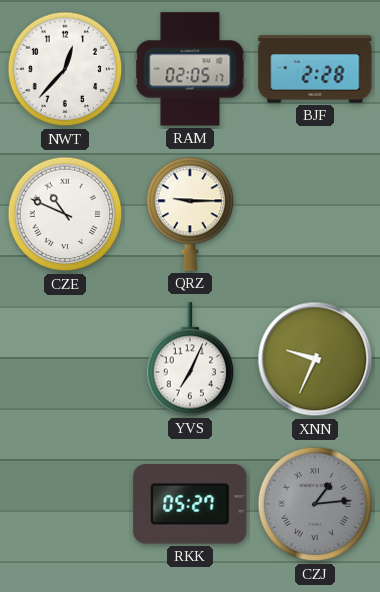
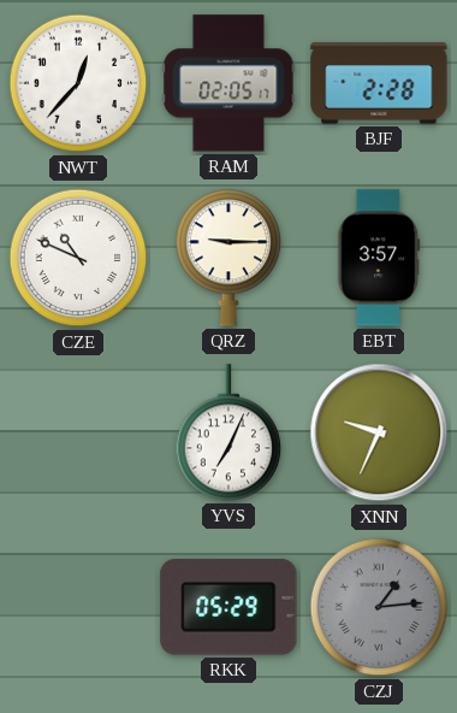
EBT: none -> 3:57 (379, 258)
RKK: 05:27 -> 05:29 (228, 607)
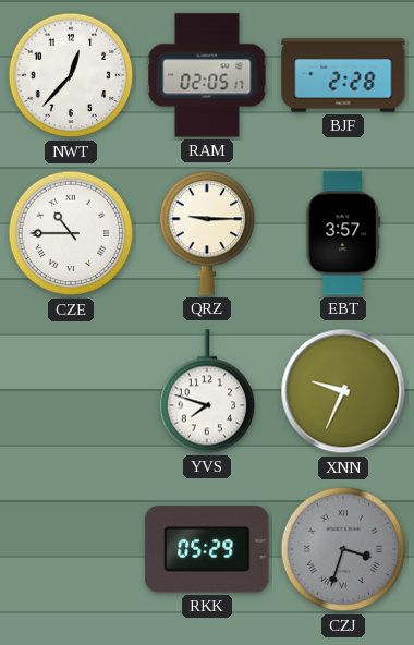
CZE: 10:49 -> 10:45 (71, 233)
YVS: 7:04 -> 7:48 (207, 391)
CZJ: 1:14 -> 3:33 (343, 549)
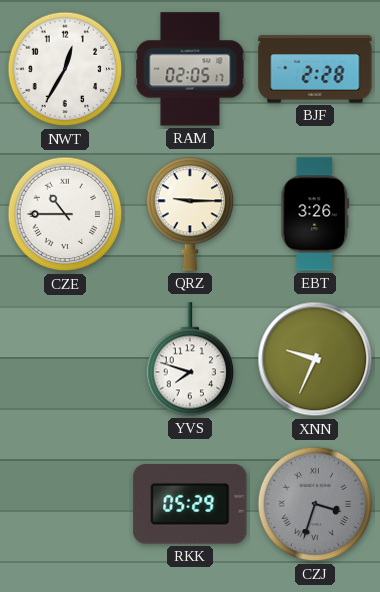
NWT: 12:37 -> 12:35 (65, 69)
EBT: 3:57 -> 3:26 (315, 214)
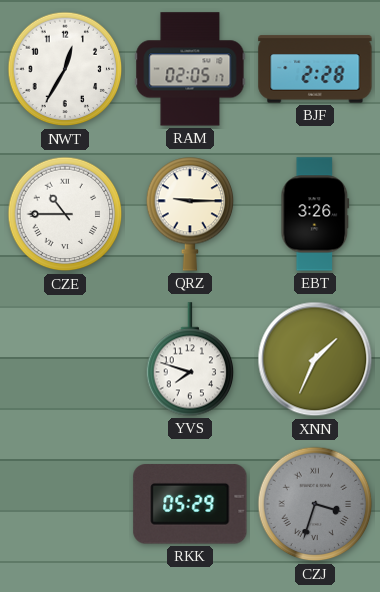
XNN: 9:34 -> 1:34 (315, 359)
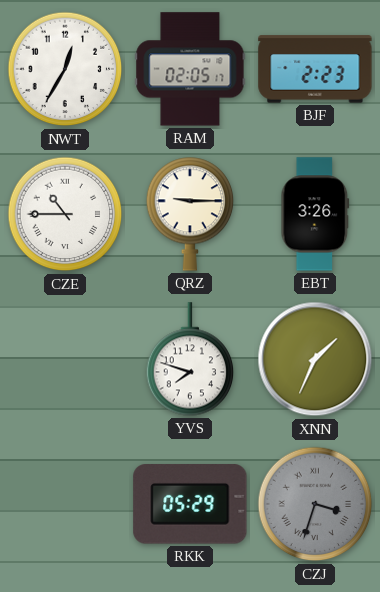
BJF: 2:28 -> 2:23 (315, 69)
